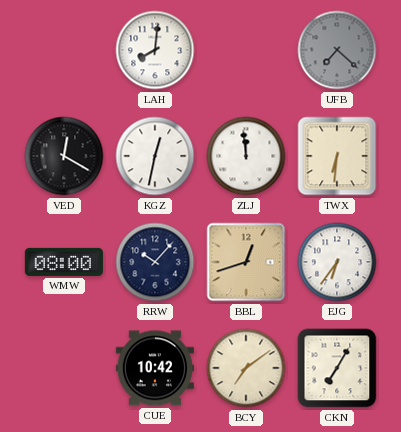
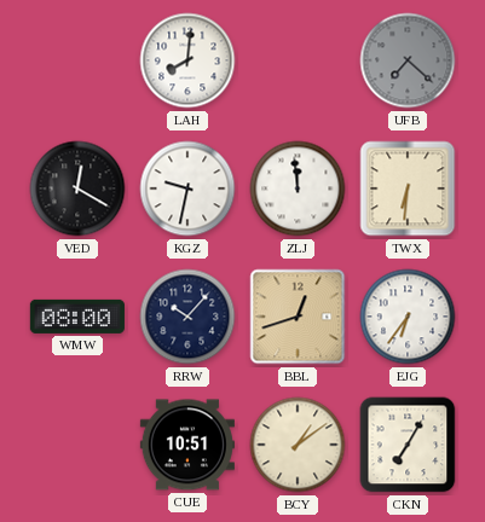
KGZ: 12:32 -> 9:32 (187, 188)
CUE: 10:42 -> 10:51 (187, 445)
BCY: 7:09 -> 1:09 (298, 445)
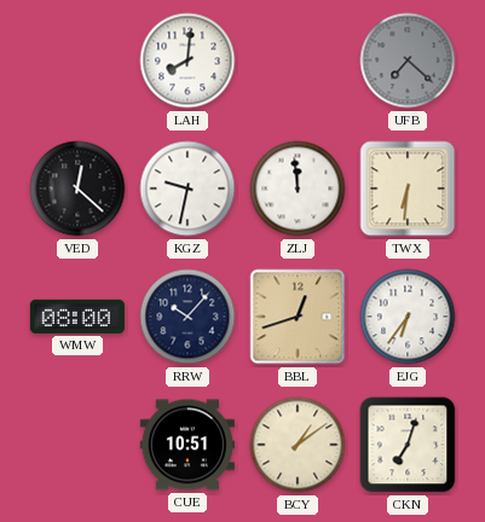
VED: 12:20 -> 12:22 (77, 188)
CKN: 7:05 -> 7:03 (408, 445)
